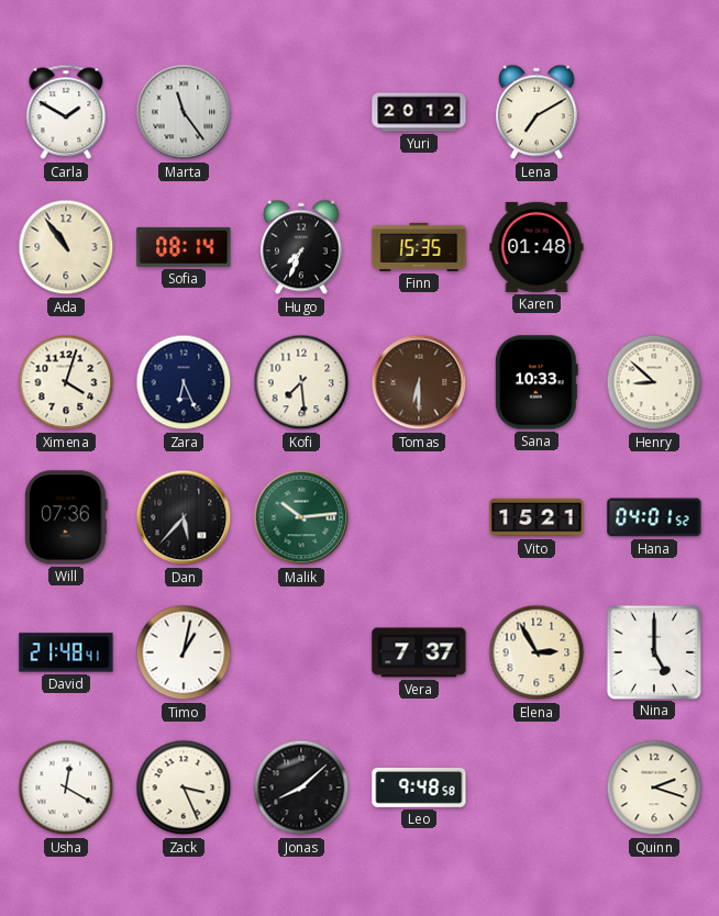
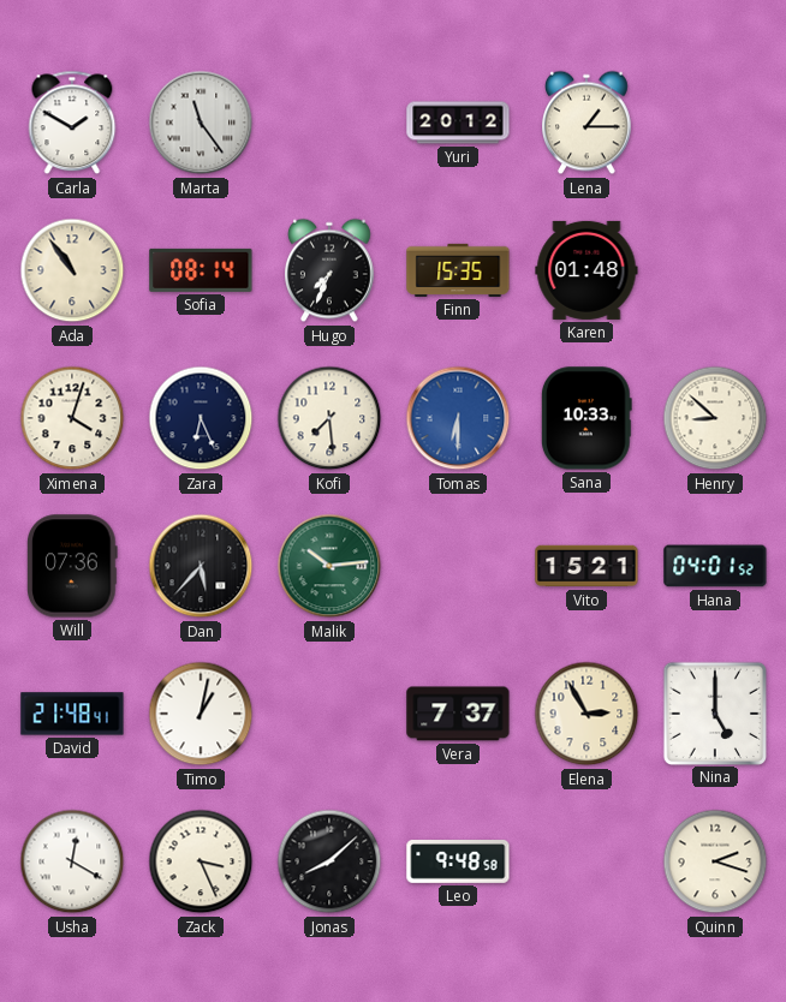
Lena: 7:10 -> 1:15 (588, 123)
Tomas dial: brown -> blue (458, 418)
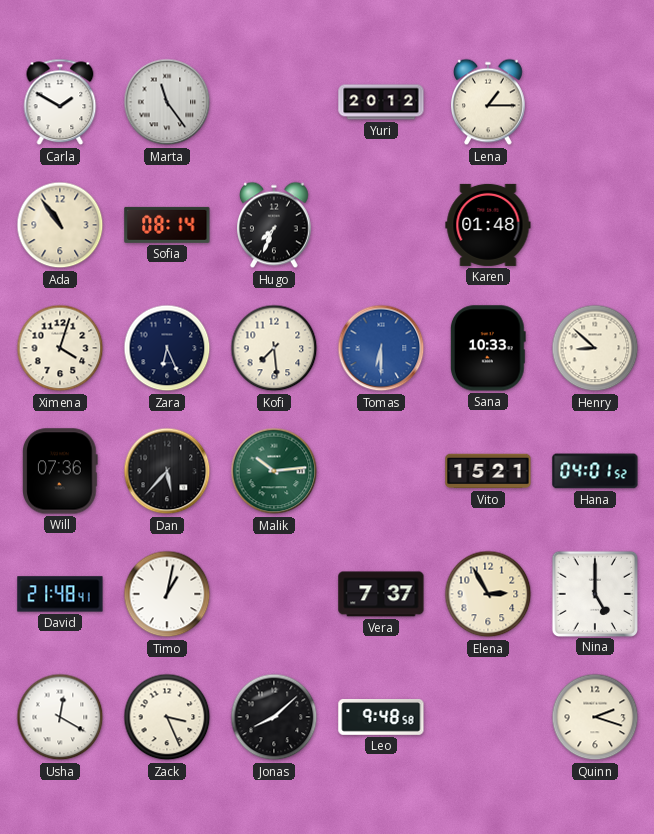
Finn: 15:35 -> none (458, 270)
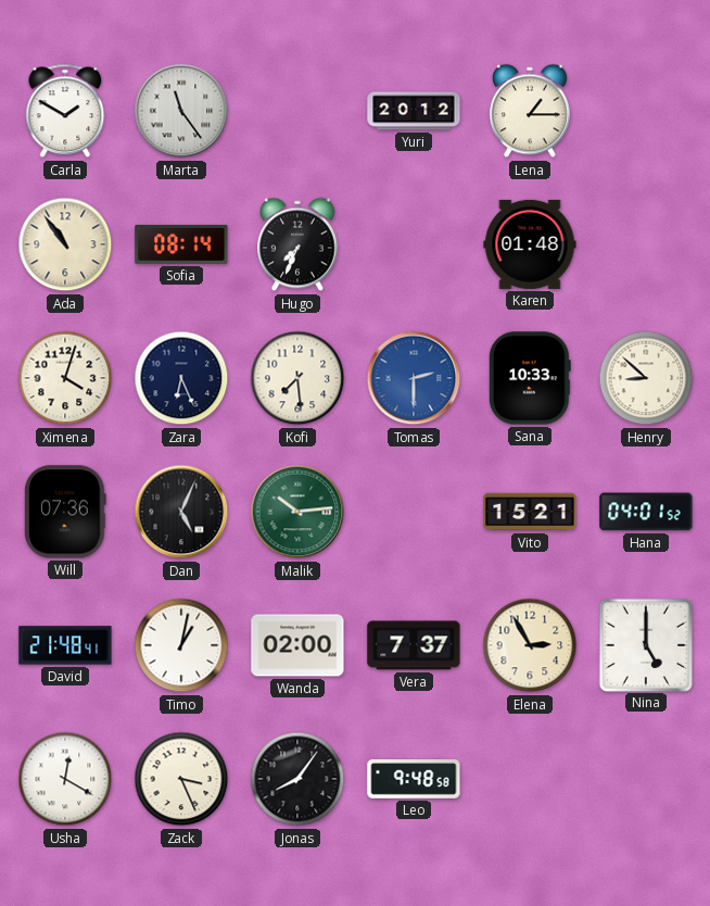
Tomas: 6:30 -> 2:30 (414, 378)
Dan: 5:37 -> 5:04 (181, 512)
Wanda: none -> 02:00 (297, 645)
Jonas: 8:08 -> 8:06 (297, 779)
Quinn: 2:18 -> none (595, 717)
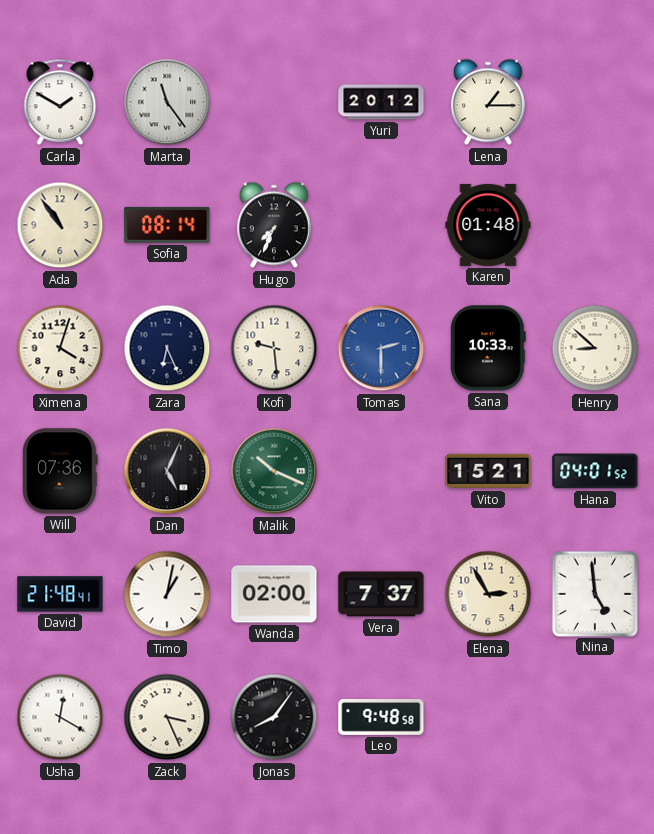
Kofi: 7:29 -> 9:29 (274, 348)
Malik: 10:14 -> 10:19 (274, 471)
Nina: 5:00 -> 4:59 (594, 593)
